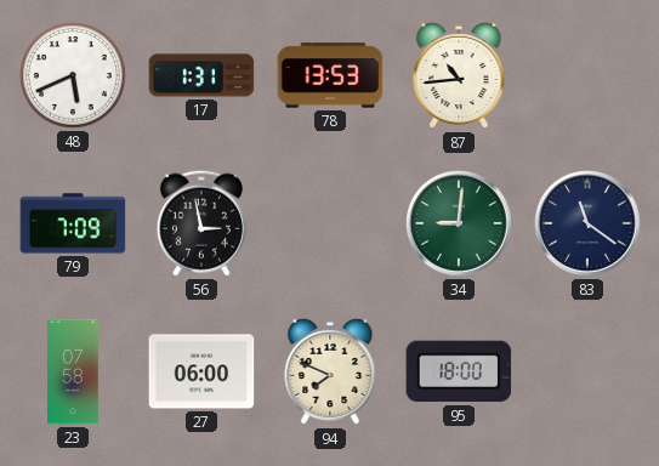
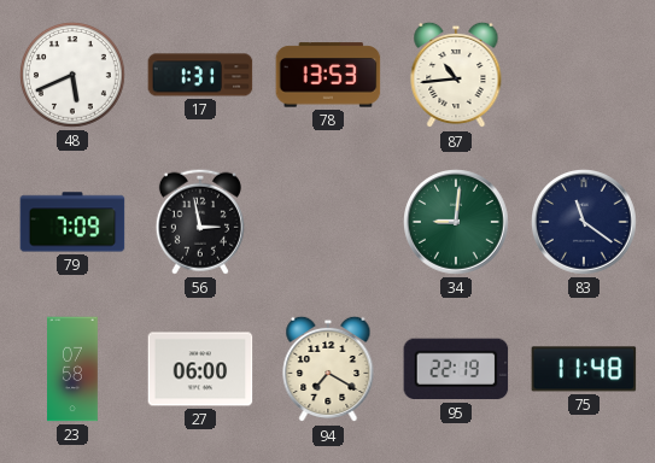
94: 7:49 -> 7:20 (328, 369)
95: 18:00 -> 22:19 (456, 369)
75: none -> 11:48 (584, 369)
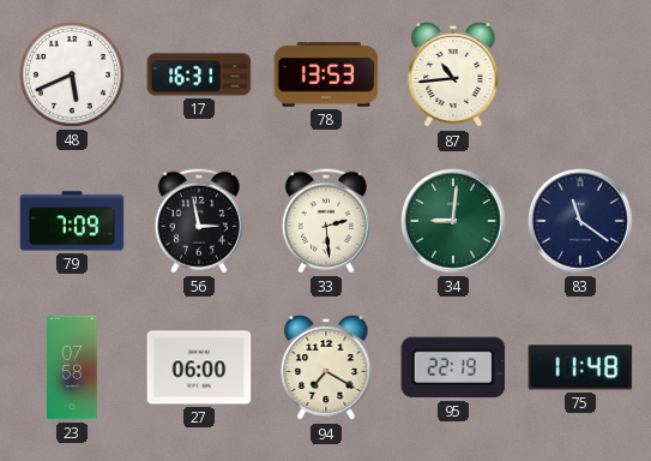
17: 1:31 -> 16:31 (199, 74)
33: none -> 2:29 (326, 221)
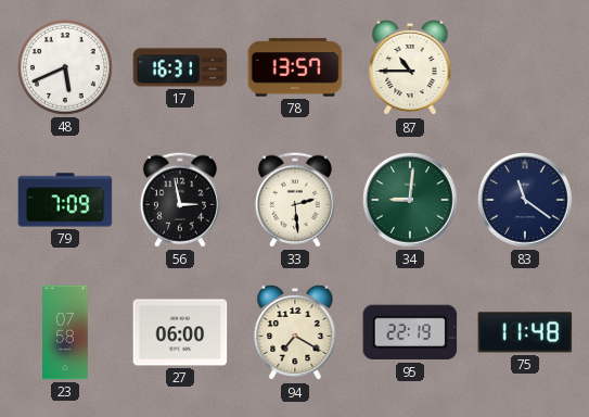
78: 13:53 -> 13:57 (295, 67)
87: 10:44 -> 10:45 (410, 67)
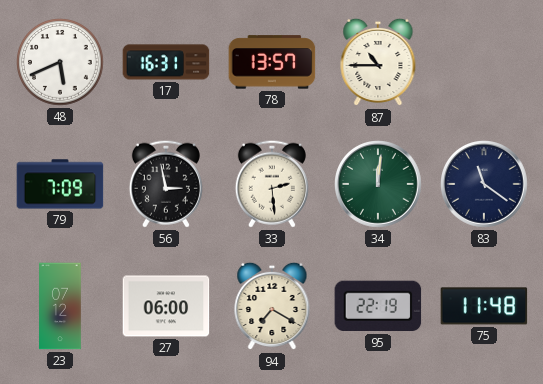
34: 9:01 -> 12:01 (379, 185)
23: 07:58 -> 07:12 (61, 306)
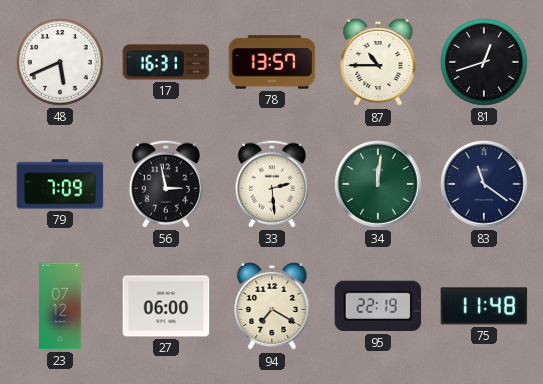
81: none -> 12:42 (485, 63)
